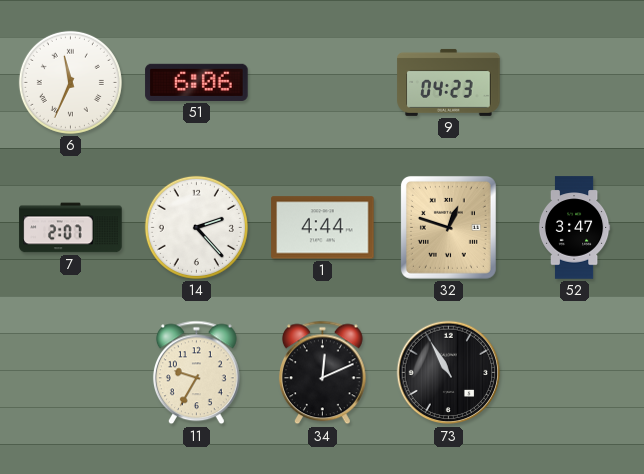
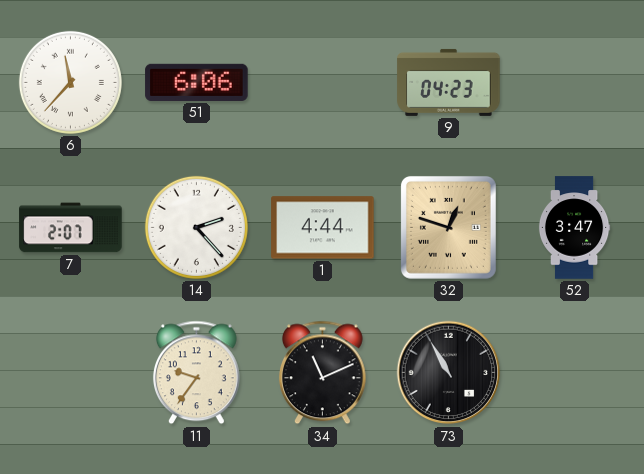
6: 11:34 -> 11:37 (70, 82)
11: 9:35 -> 9:36 (196, 373)
34: 12:11 -> 11:11 (322, 373)
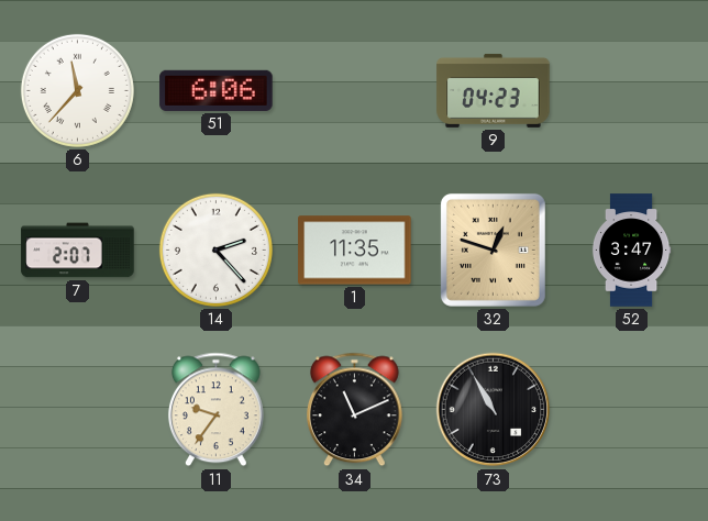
1: 4:44 -> 11:35 (355, 251)
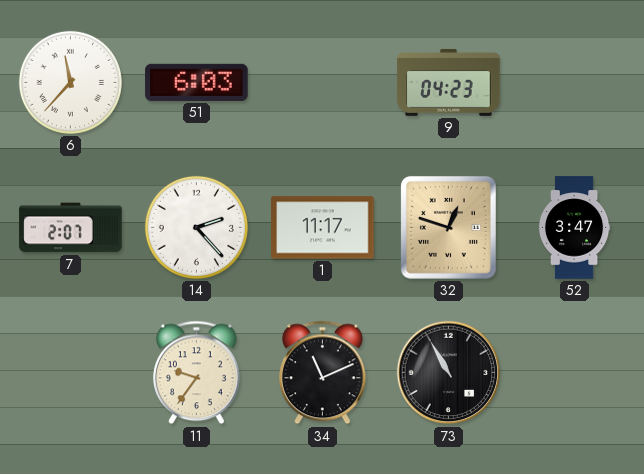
51: 6:06 -> 6:03 (197, 82)
1: 11:35 -> 11:17 (323, 228)
